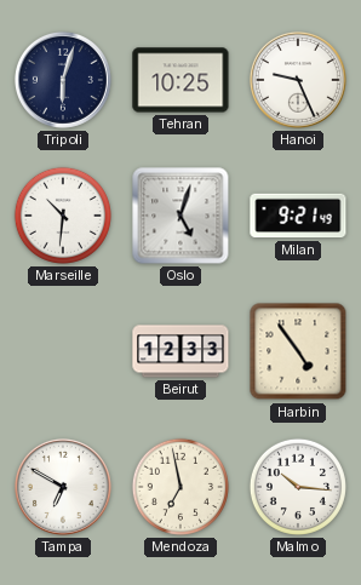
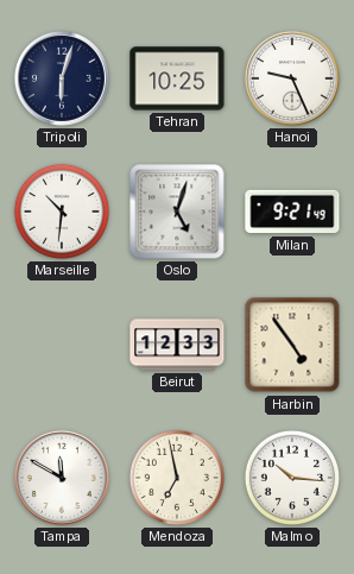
Tampa: 6:50 -> 11:50 (62, 478)
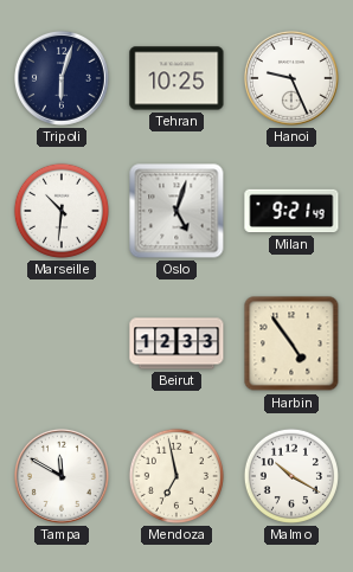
Malmo: 10:16 -> 10:20 (291, 476)
